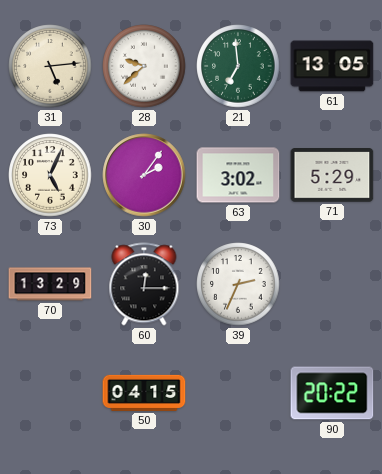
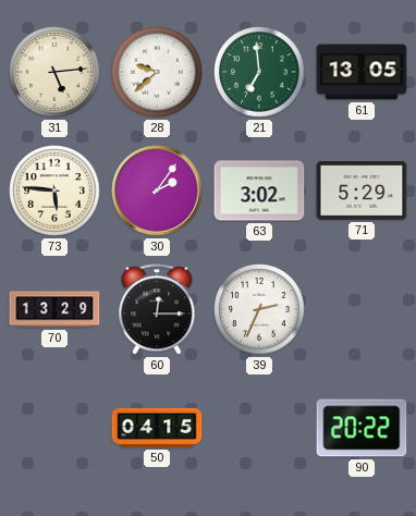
73: 5:04 -> 5:46 (54, 191)
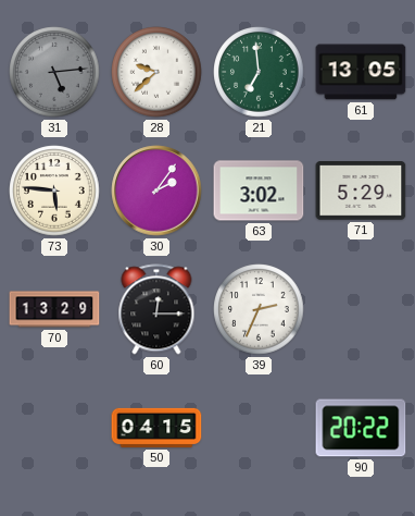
31 dial: cream -> grey (54, 72)
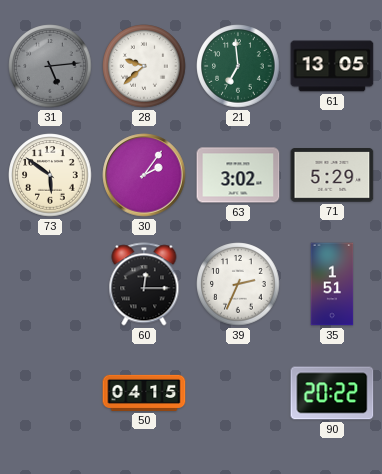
73: 5:46 -> 5:51 (50, 175)
70: 13:29 -> none (54, 309)
35: none -> 1:51 (332, 284)
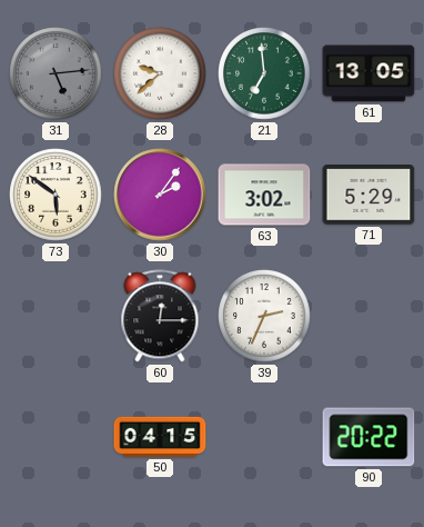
35: 1:51 -> none (332, 284)
